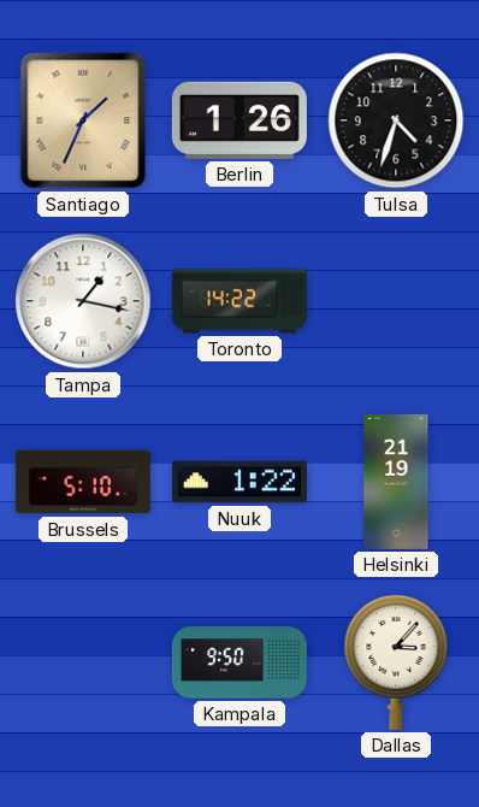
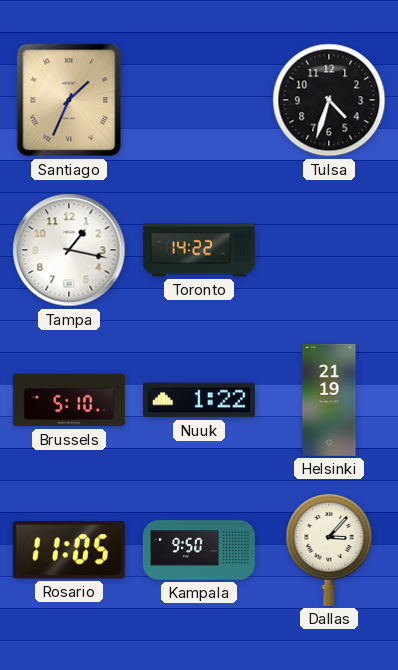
Berlin: 1:26 -> none (239, 120)
Rosario: none -> 11:05 (69, 550)
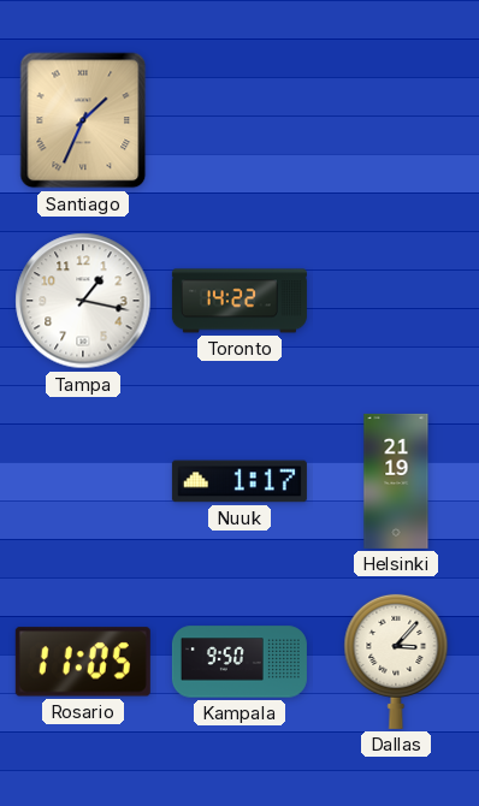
Tulsa: 4:33 -> none (329, 100)
Brussels: 5:10 -> none (69, 400)
Nuuk: 1:22 -> 1:17 (239, 481)
